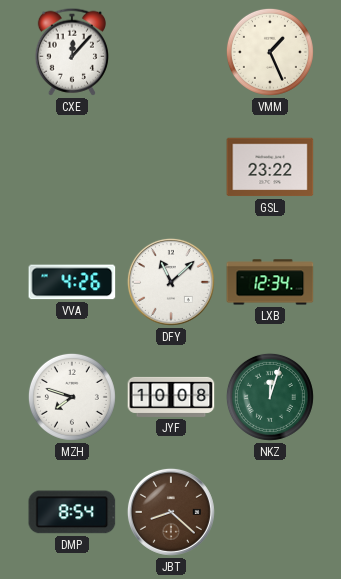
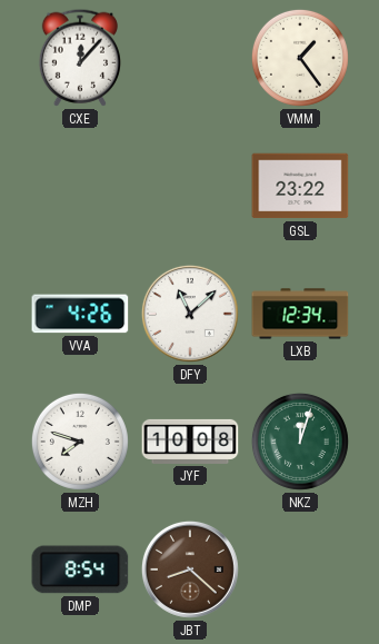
VMM: 1:26 -> 1:24 (300, 58)
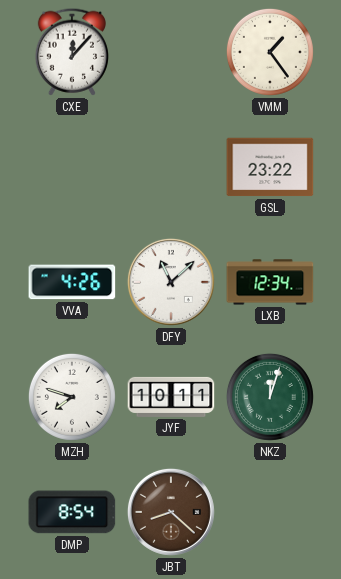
JYF: 10:08 -> 10:11 (171, 397)
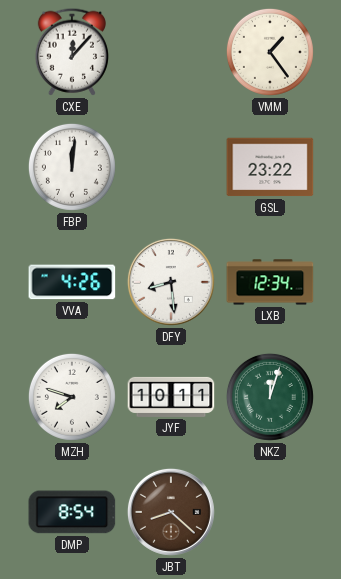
FBP: none -> 12:01 (72, 167)
DFY: 11:08 -> 8:29 (171, 282)
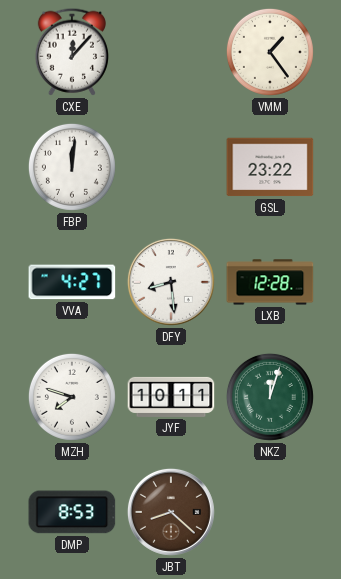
VVA: 4:26 -> 4:27 (72, 282)
LXB: 12:34 -> 12:28 (270, 282)
DMP: 8:54 -> 8:53 (72, 512)
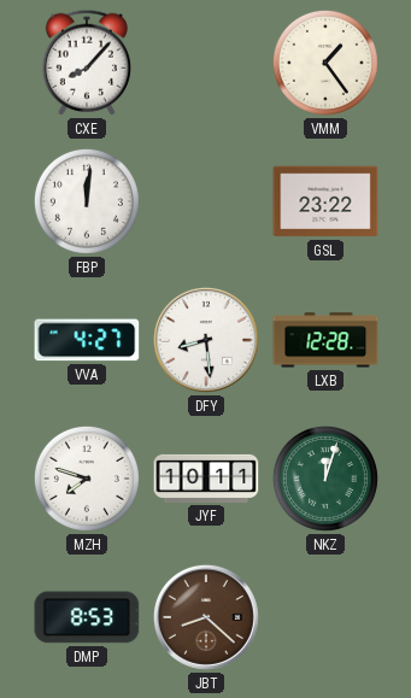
CXE: 12:07 -> 8:07 (87, 63)
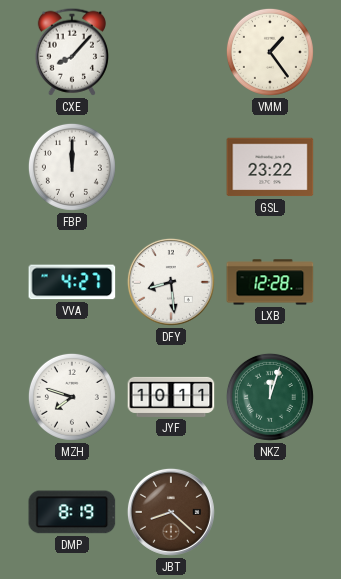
FBP: 12:01 -> 12:00 (72, 167)
DMP: 8:53 -> 8:19 (72, 512)
